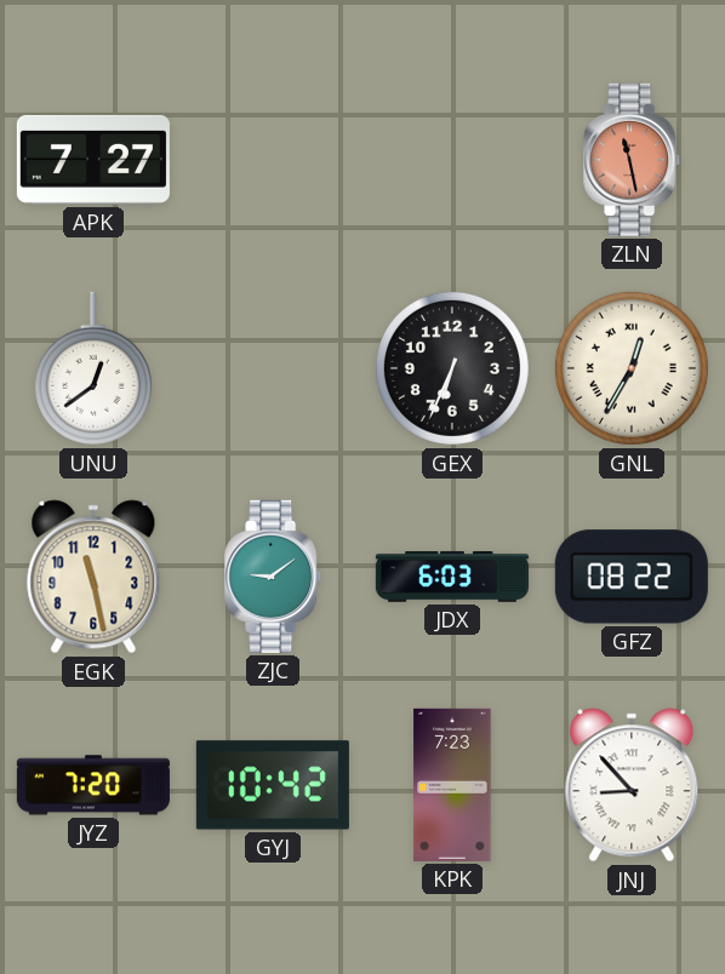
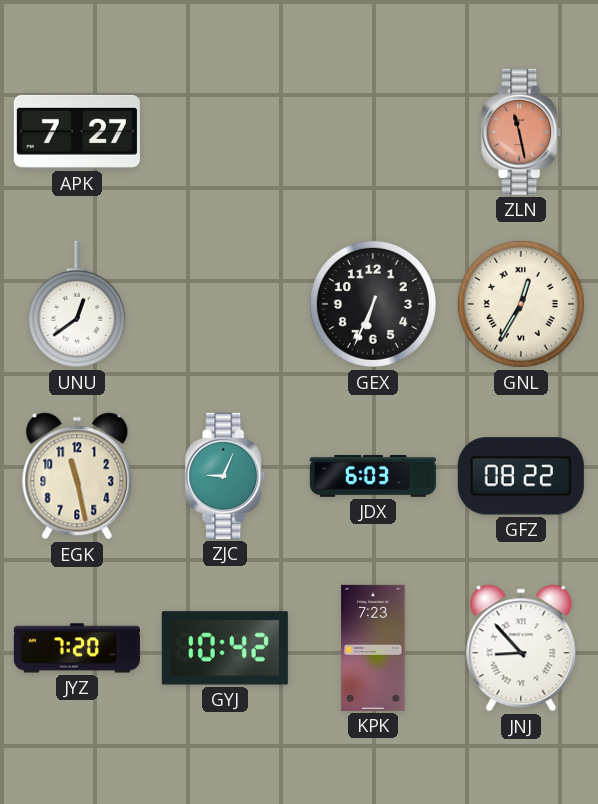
ZJC: 9:09 -> 9:04 (226, 476)
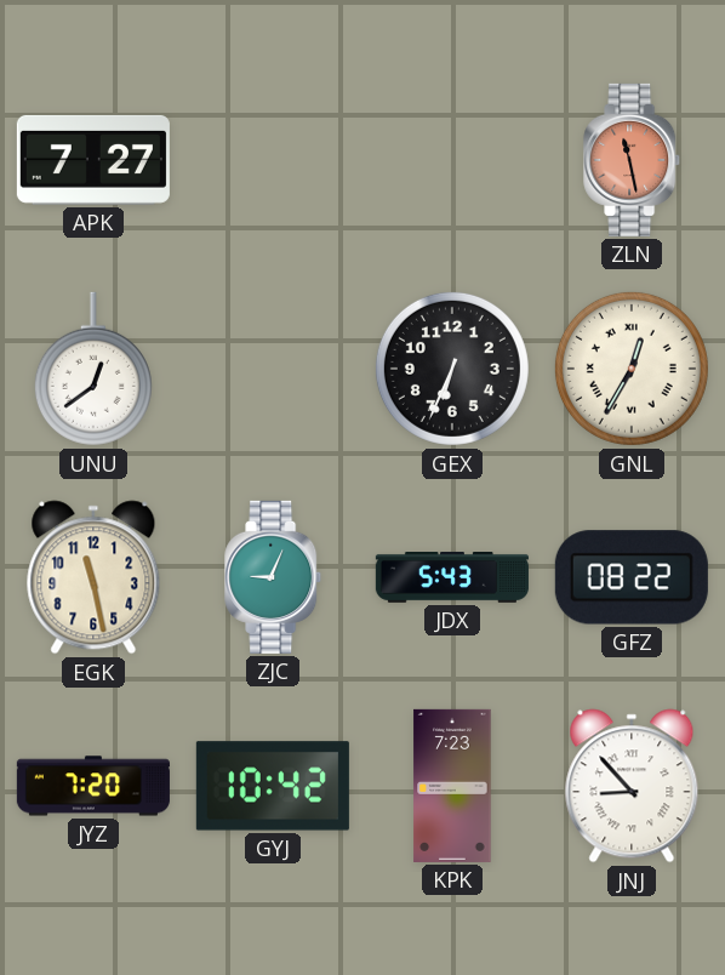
JDX: 6:03 -> 5:43 (452, 578)
